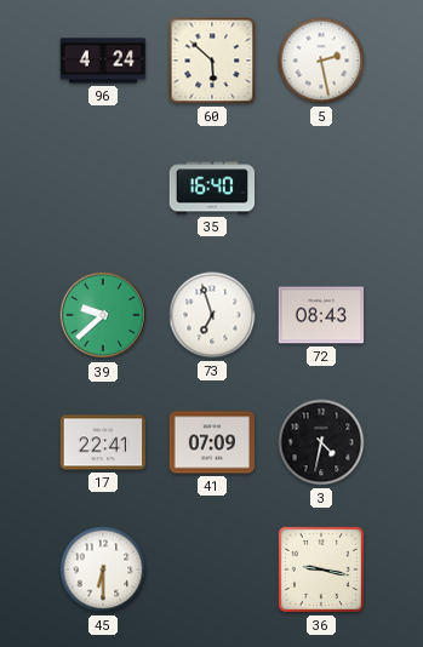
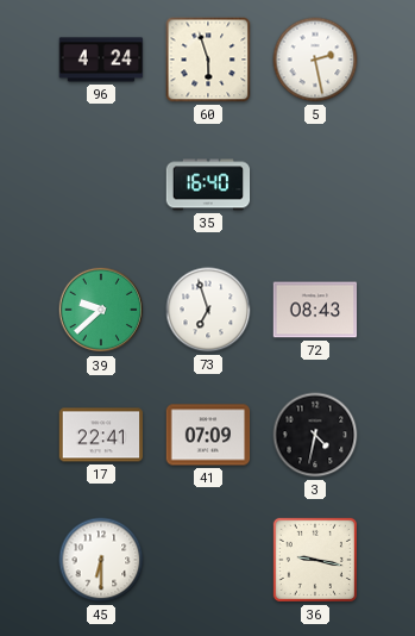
60: 5:52 -> 5:57 (208, 60)
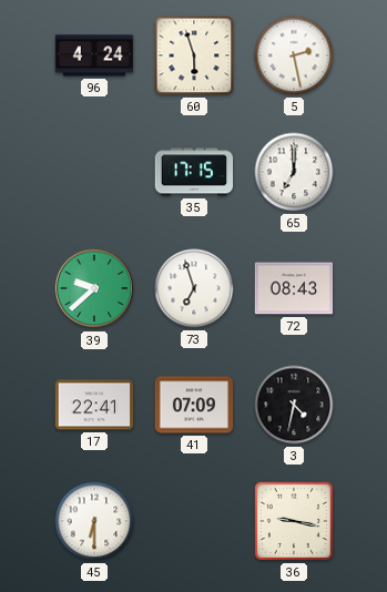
35: 16:40 -> 17:15 (194, 172)
65: none -> 7:00 (294, 172)
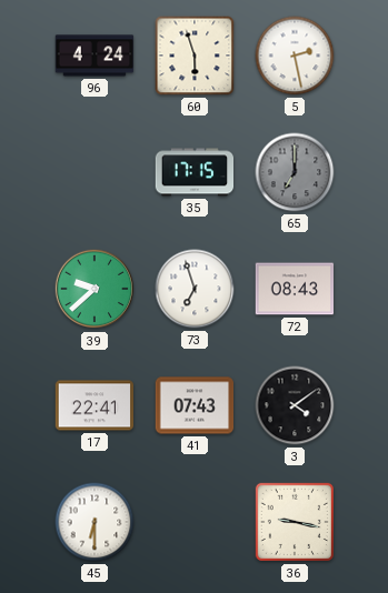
65 dial: white -> grey (295, 172)
41: 07:09 -> 07:43 (195, 405)
3: 4:32 -> 4:09 (295, 405)
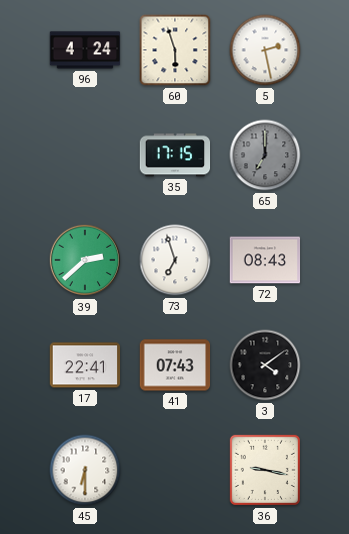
39: 9:38 -> 2:38 (85, 260)
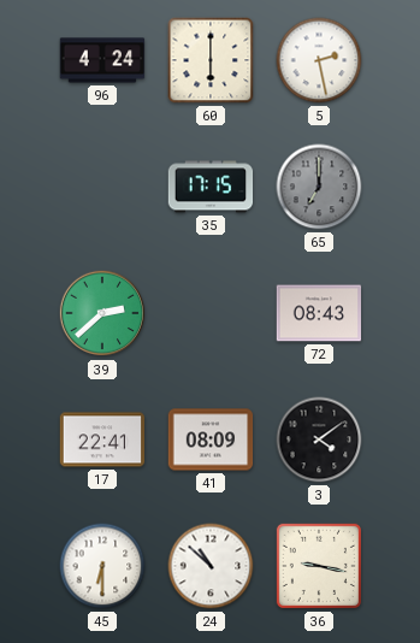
60: 5:57 -> 6:00 (211, 60)
73: 6:57 -> none (175, 260)
41: 07:43 -> 08:09 (211, 440)
24: none -> 10:52 (211, 566)
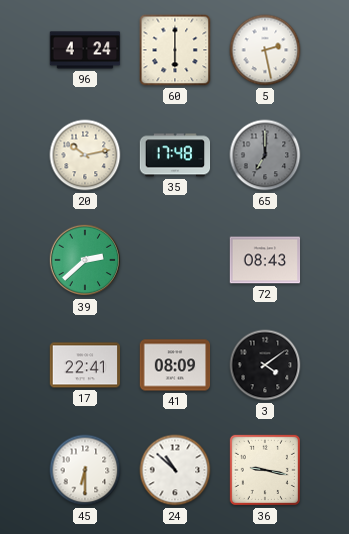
20: none -> 10:13 (85, 155)
35: 17:15 -> 17:48 (175, 155)
